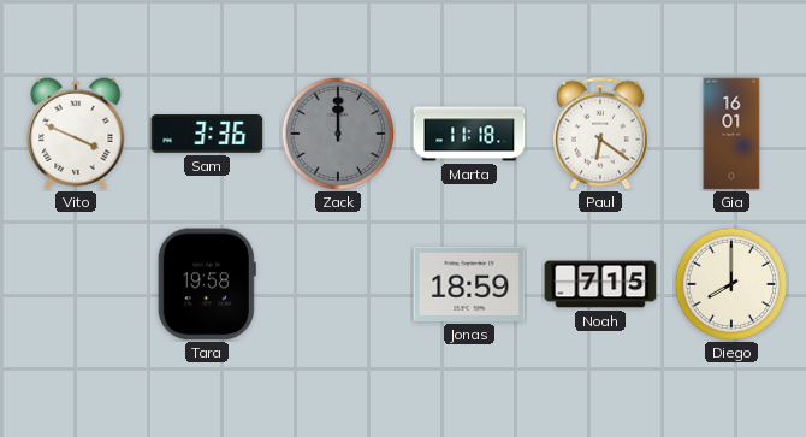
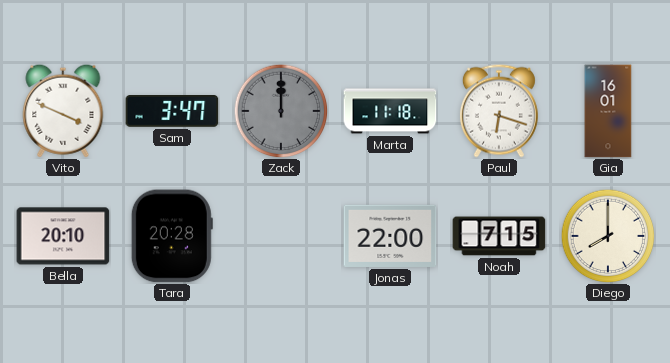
Sam: 3:36 -> 3:47 (172, 112)
Paul: 6:21 -> 6:18 (499, 111)
Bella: none -> 20:10 (63, 236)
Tara: 19:58 -> 20:28 (172, 236)
Jonas: 18:59 -> 22:00 (390, 236)
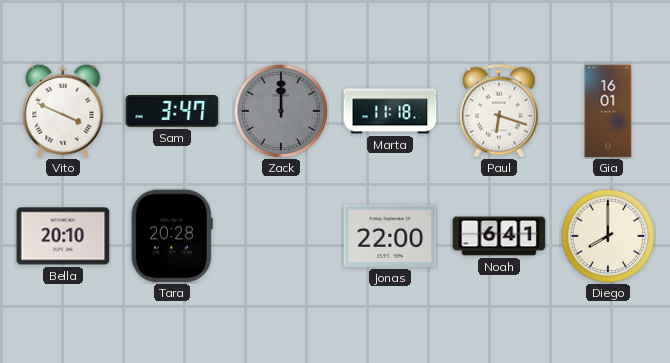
Noah: 7:15 -> 6:41 (499, 236)
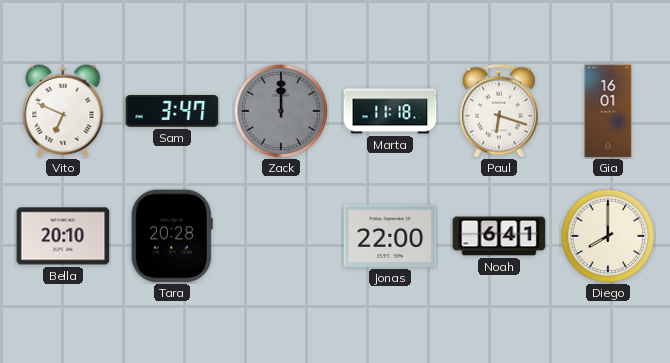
Vito: 3:49 -> 6:49 (63, 111)
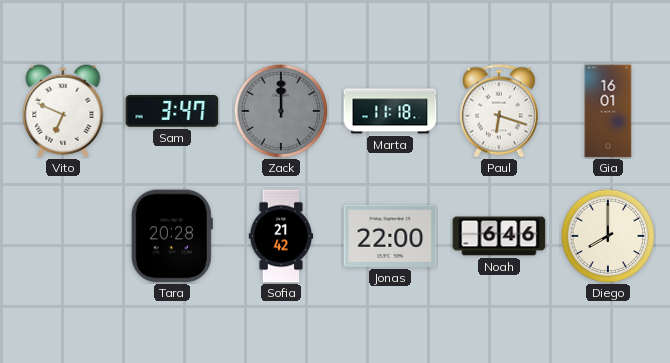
Bella: 20:10 -> none (63, 236)
Sofia: none -> 21:42 (281, 236)
Noah: 6:41 -> 6:46 (499, 236)
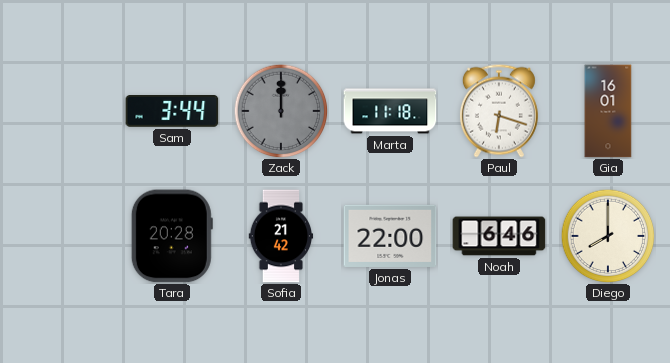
Vito: 6:49 -> none (63, 111)
Sam: 3:47 -> 3:44 (172, 112)
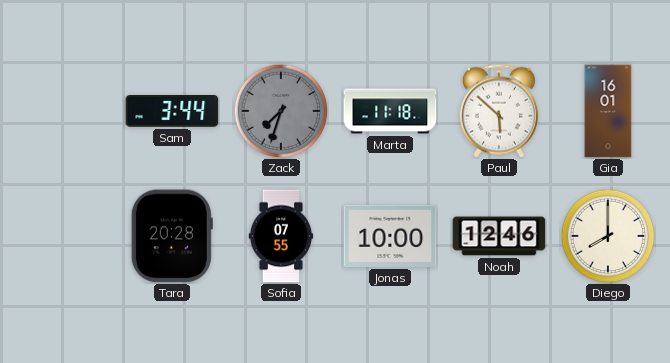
Zack: 12:00 -> 7:33 (281, 111)
Paul: 6:18 -> 5:52 (499, 111)
Sofia: 21:42 -> 07:55 (281, 236)
Jonas: 22:00 -> 10:00 (390, 236)
Noah: 6:46 -> 12:46 (499, 236)
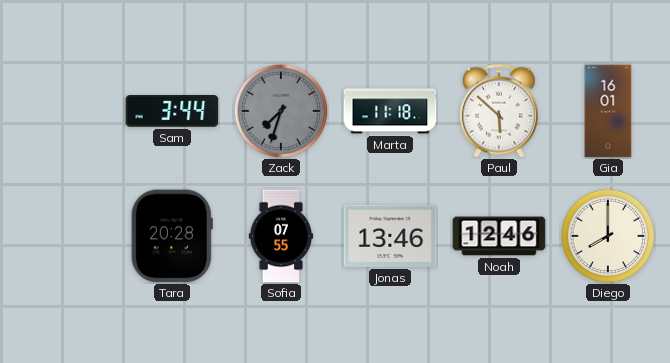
Jonas: 10:00 -> 13:46 (390, 236)
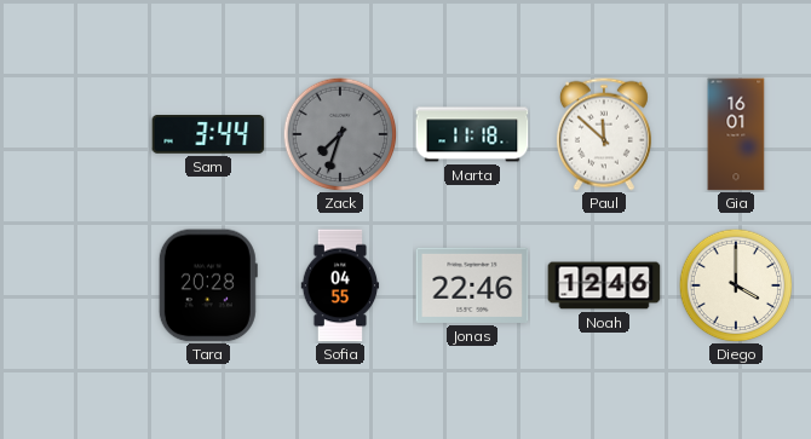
Paul: 5:52 -> 11:52 (604, 134)
Sofia: 07:55 -> 04:55 (340, 285)
Jonas: 13:46 -> 22:46 (472, 285)
Diego: 8:00 -> 4:00 (736, 285)
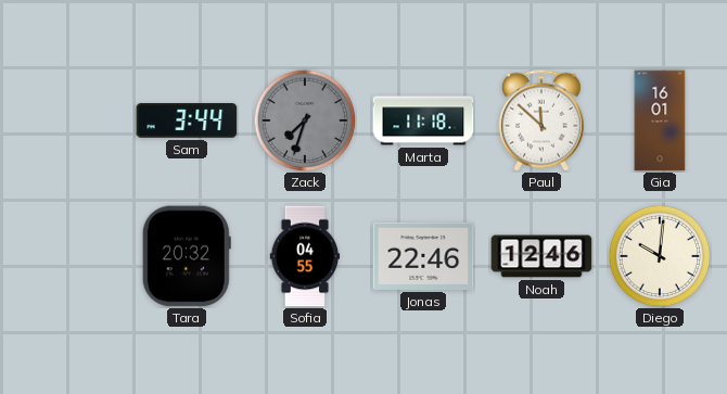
Tara: 20:28 -> 20:32 (187, 256)
Diego: 4:00 -> 10:01 (660, 256)
